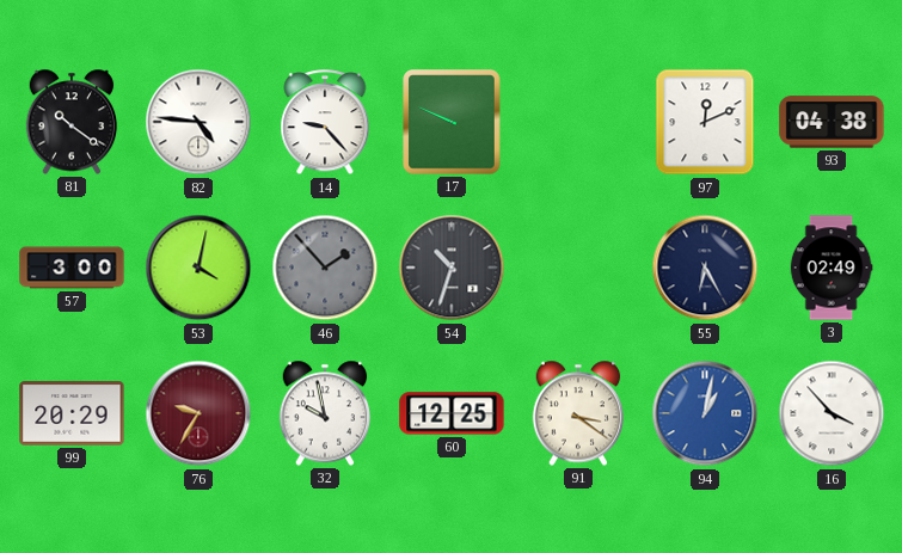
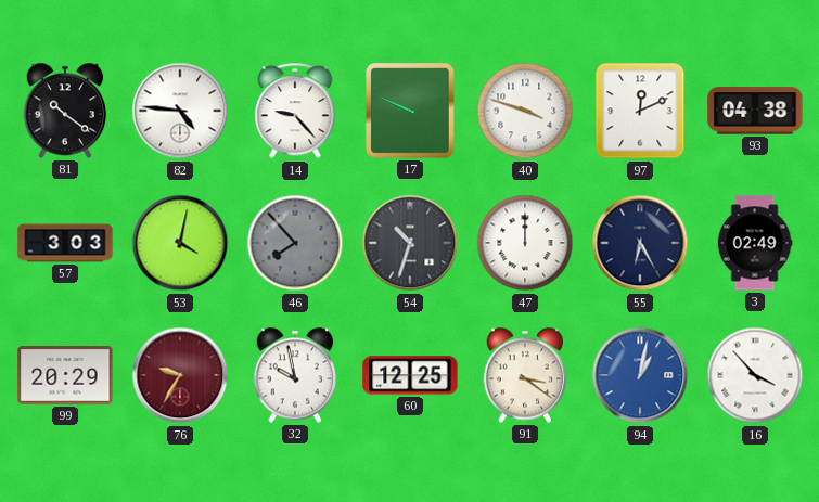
40: none -> 3:48 (525, 111)
57: 3:00 -> 3:03 (65, 243)
46: 1:53 -> 7:53 (295, 243)
47: none -> 12:00 (525, 243)
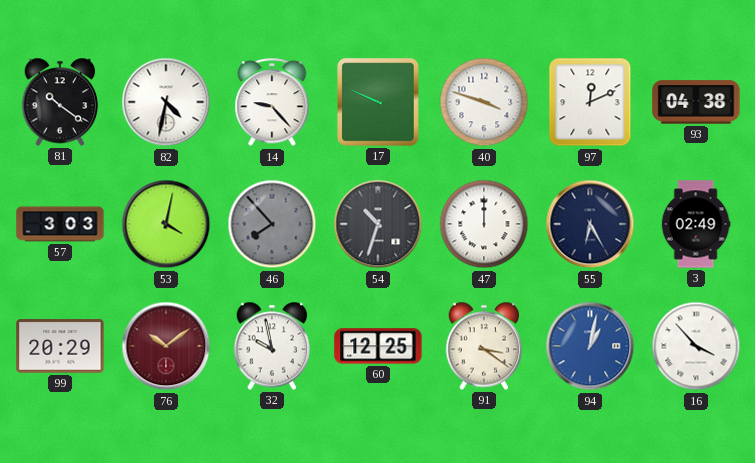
82: 4:46 -> 4:32 (166, 102)
76: 9:35 -> 10:09 (166, 346)
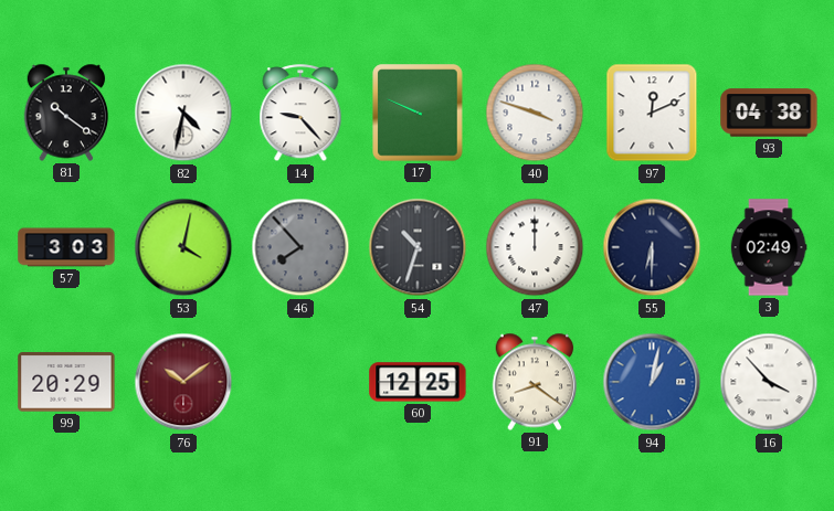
55: 6:25 -> 6:30 (652, 247)
32: 9:58 -> none (272, 346)
91: 3:21 -> 8:21 (535, 382)
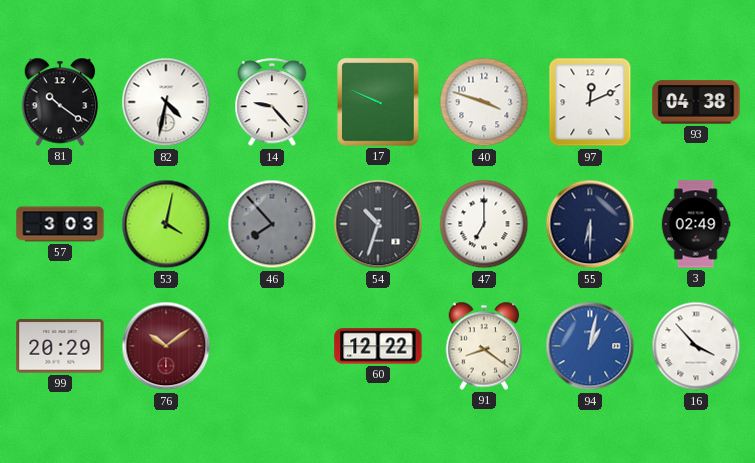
47: 12:00 -> 7:00 (484, 224)
60: 12:25 -> 12:22 (378, 346)
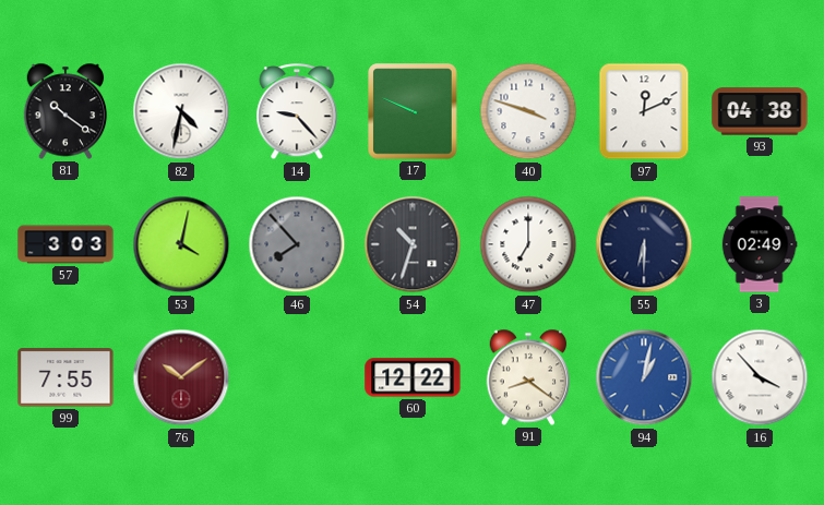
99: 20:29 -> 7:55 (65, 377)
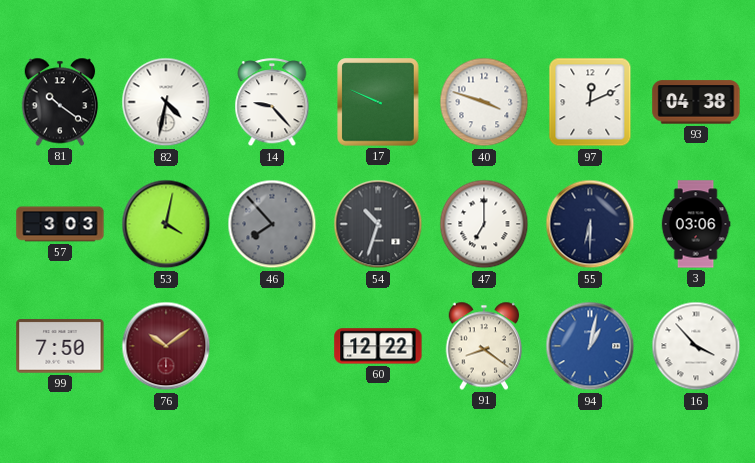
3: 02:49 -> 03:06 (696, 224)
99: 7:55 -> 7:50 (60, 346)
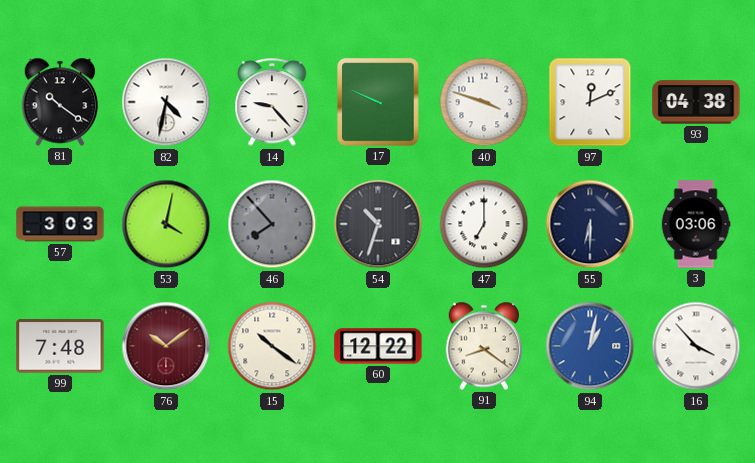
99: 7:50 -> 7:48 (60, 346)
15: none -> 10:21 (272, 346)
